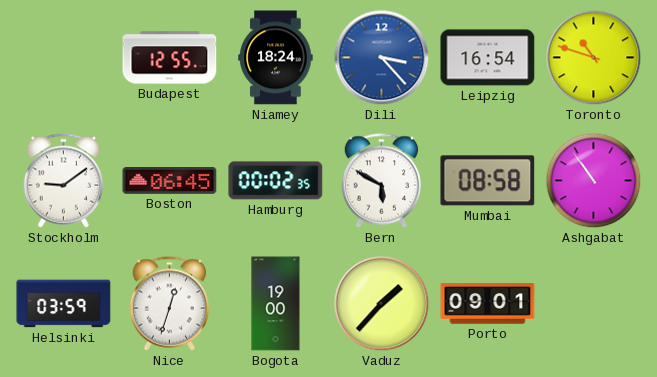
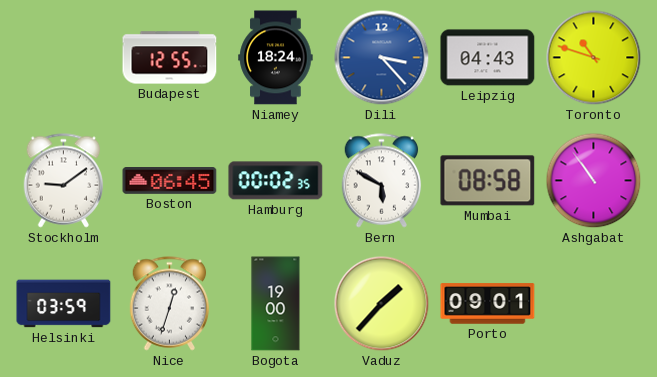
Leipzig: 16:54 -> 04:43 (488, 58)
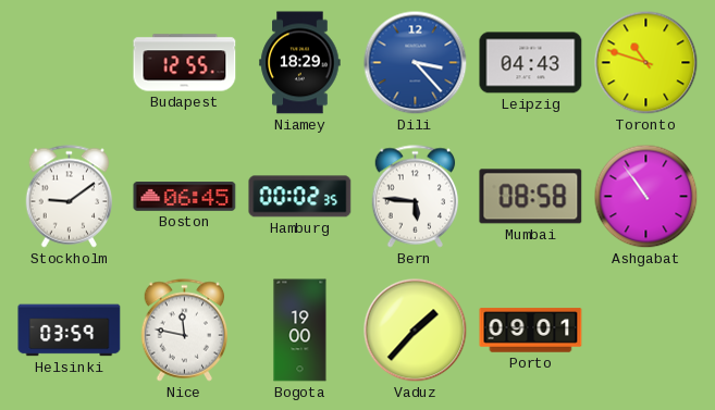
Niamey: 18:24 -> 18:29 (300, 63)
Bern: 5:50 -> 5:46 (416, 197)
Nice: 12:33 -> 11:47 (185, 331)
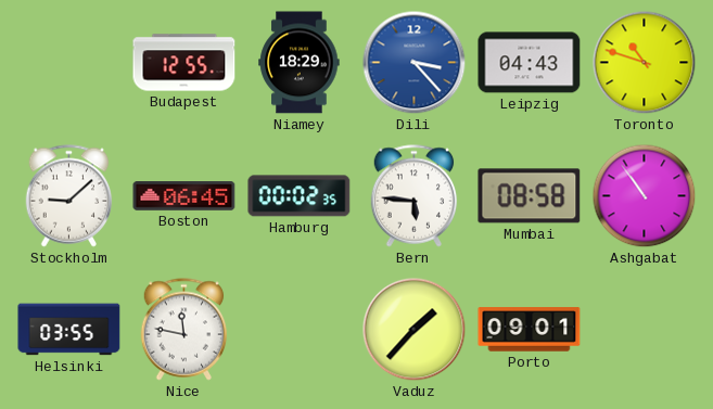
Stockholm: 9:09 -> 9:08 (69, 196)
Helsinki: 03:59 -> 03:55 (69, 330)
Bogota: 19:00 -> none (300, 331)
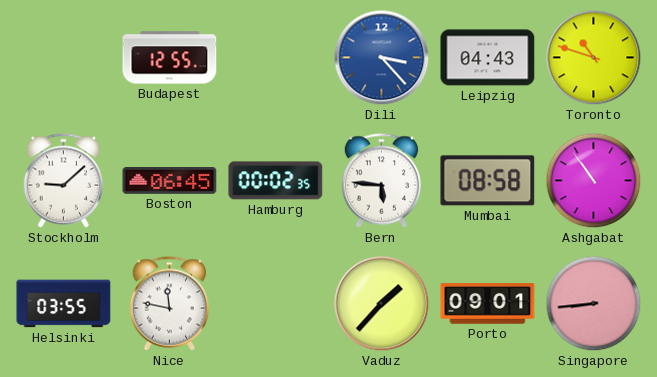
Niamey: 18:29 -> none (300, 63)
Singapore: none -> 8:44 (594, 304)
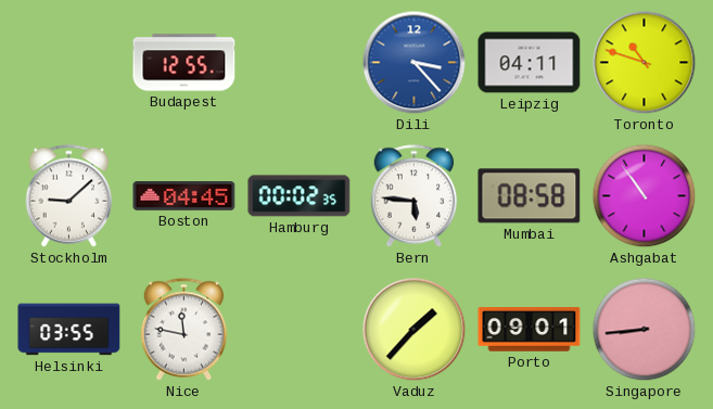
Leipzig: 04:43 -> 04:11 (530, 63)
Boston: 06:45 -> 04:45 (184, 196)
